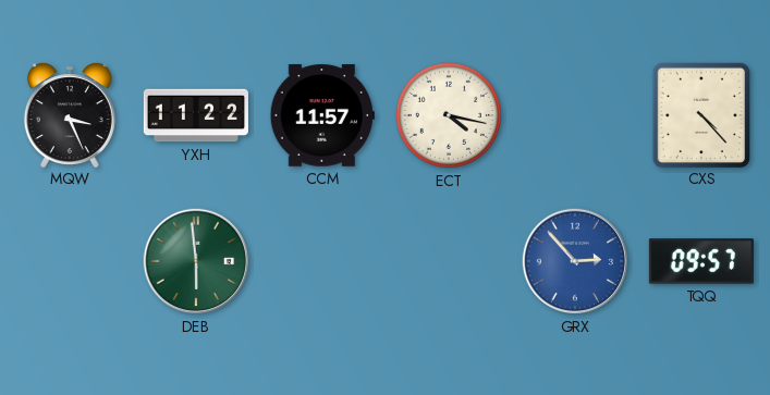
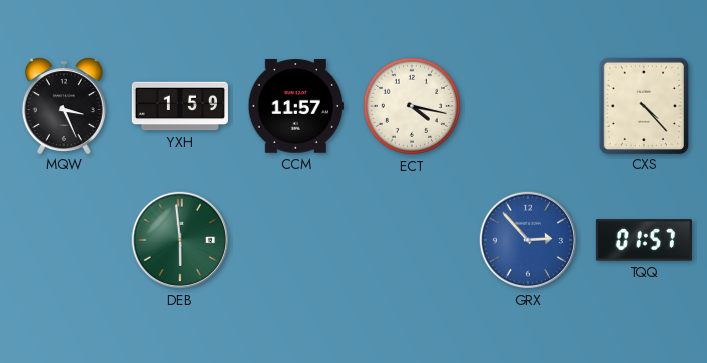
YXH: 11:22 -> 1:59 (180, 106)
TQQ: 09:57 -> 01:57 (644, 240)
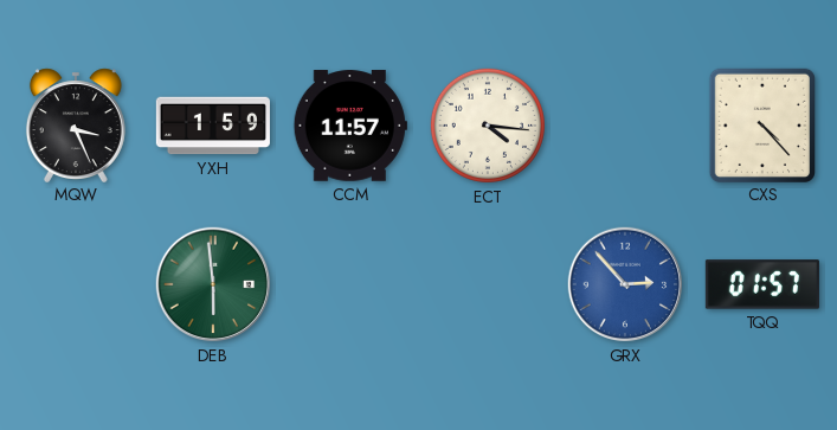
ECT: 4:17 -> 4:16 (488, 126)
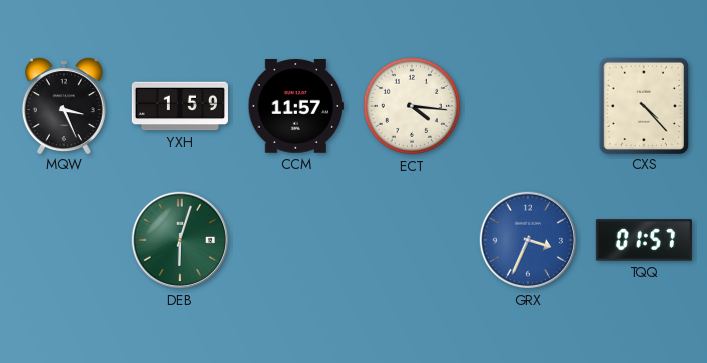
DEB: 5:59 -> 6:03 (180, 240)
GRX: 2:53 -> 3:34 (528, 240)
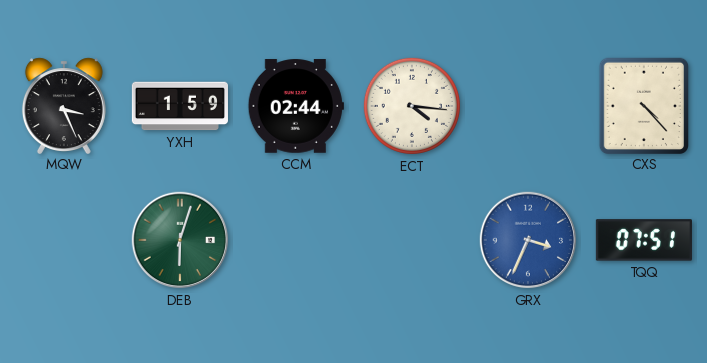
CCM: 11:57 -> 02:44 (296, 106)
TQQ: 01:57 -> 07:51 (644, 240)
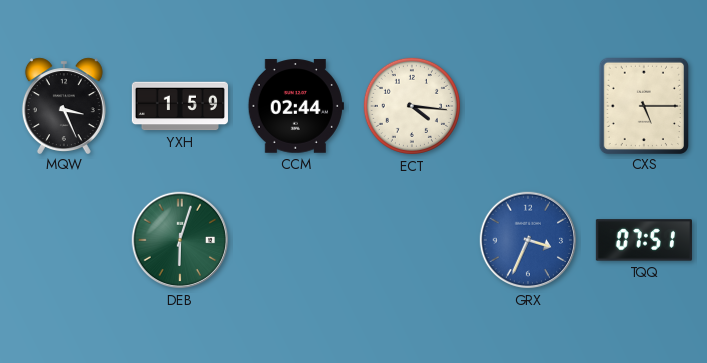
CXS: 4:23 -> 5:15 (643, 105)
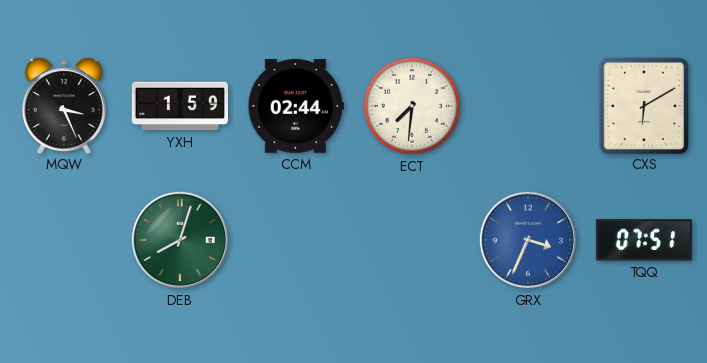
ECT: 4:16 -> 7:31 (412, 106)
CXS: 5:15 -> 6:10 (643, 105)
DEB: 6:03 -> 8:03 (180, 240)
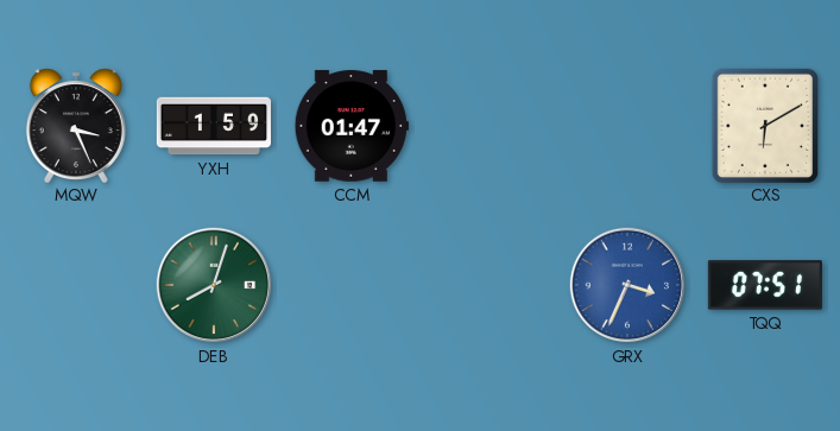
CCM: 02:44 -> 01:47 (352, 126)
ECT: 7:31 -> none (412, 106)
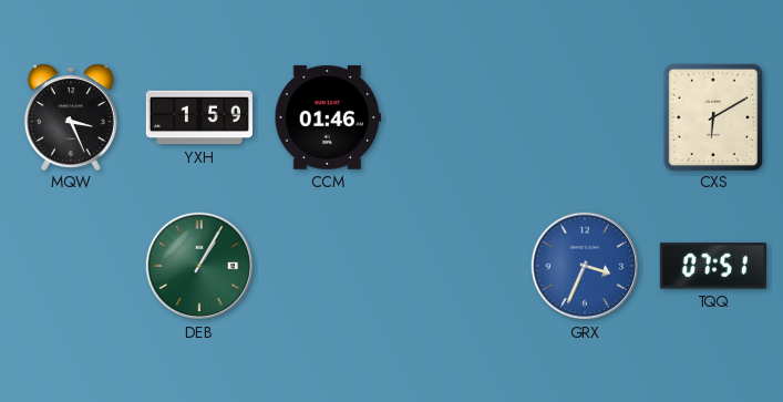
CCM: 01:47 -> 01:46 (328, 117)
DEB: 8:03 -> 1:05 (199, 266)
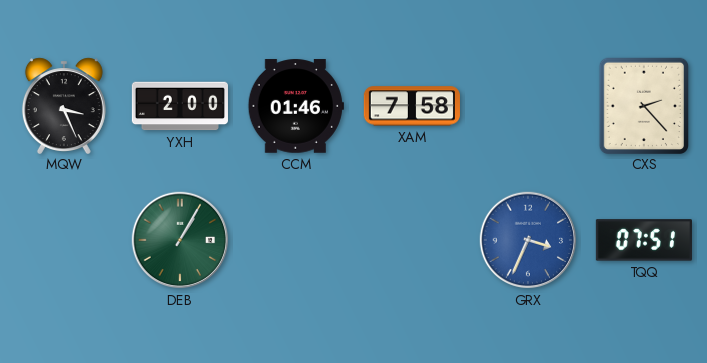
YXH: 1:59 -> 2:00 (180, 106)
XAM: none -> 7:58 (412, 106)
CXS: 6:10 -> 2:23 (643, 105)
